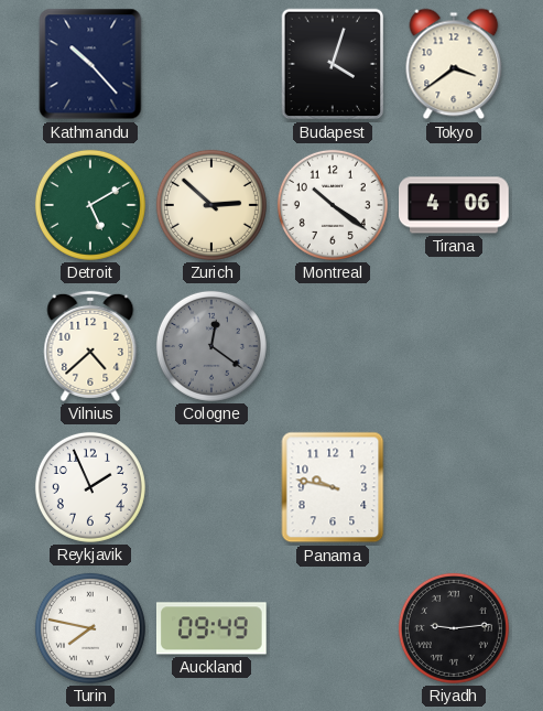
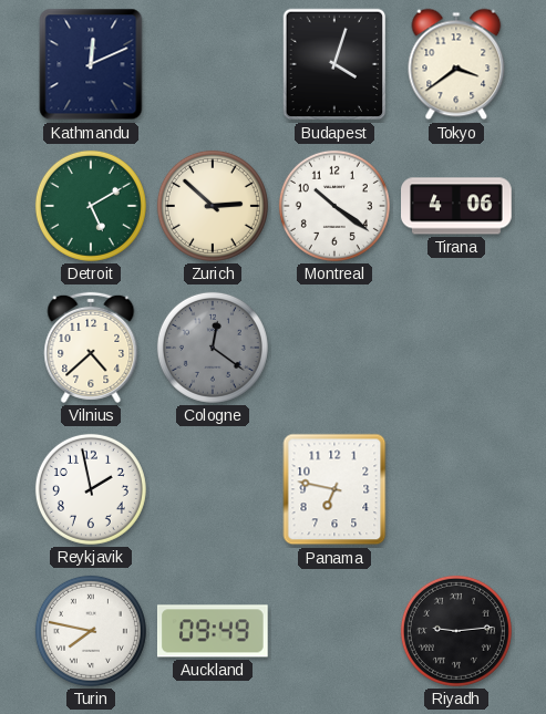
Kathmandu: 10:23 -> 12:11 (91, 64)
Reykjavik: 1:56 -> 1:58 (91, 489)
Panama: 9:47 -> 6:47 (334, 489)
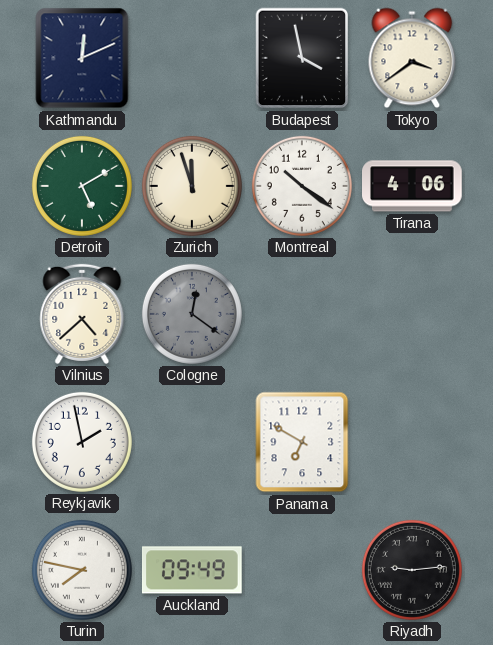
Budapest: 4:03 -> 3:58 (302, 58)
Zurich: 2:52 -> 11:57 (192, 186)
Panama: 6:47 -> 6:50 (302, 442)
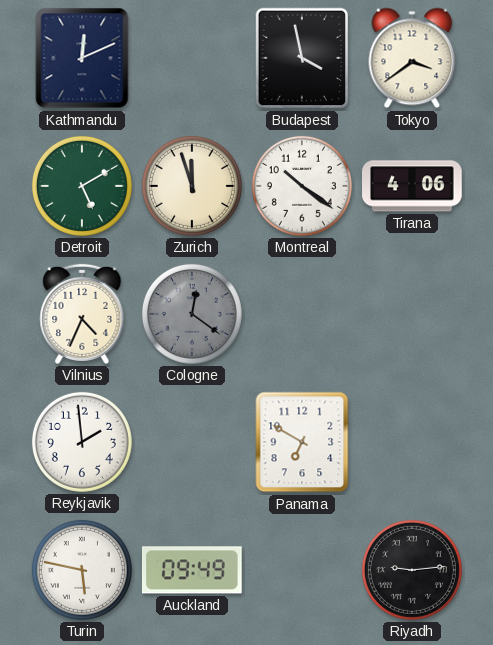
Vilnius: 4:38 -> 4:34 (82, 314)
Reykjavik: 1:58 -> 1:59 (82, 442)
Turin: 7:47 -> 5:47 (82, 570)
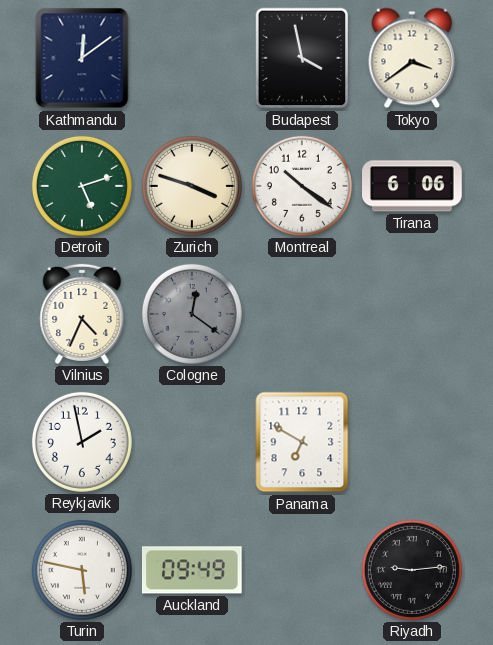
Kathmandu: 12:11 -> 12:09 (82, 58)
Detroit: 5:10 -> 5:12 (82, 186)
Zurich: 11:57 -> 3:48 (192, 186)
Tirana: 4:06 -> 6:06 (413, 186)
Reykjavik: 1:59 -> 1:58 (82, 442)
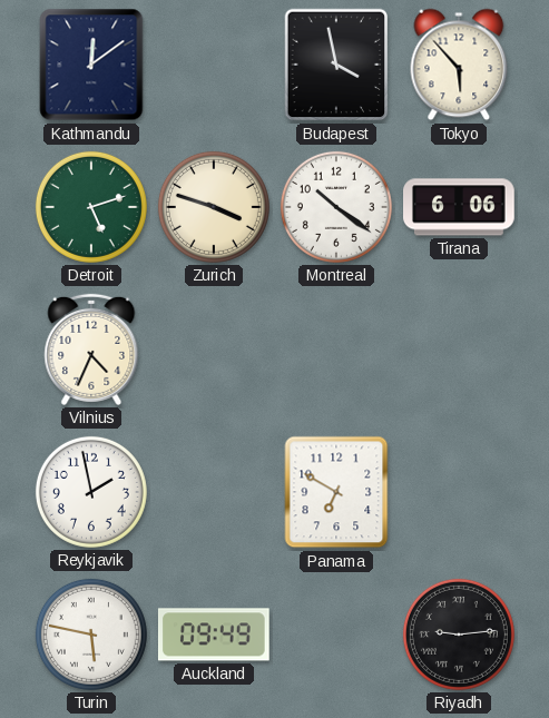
Tokyo: 3:39 -> 5:53 (459, 65)
Cologne: 12:21 -> none (192, 314)
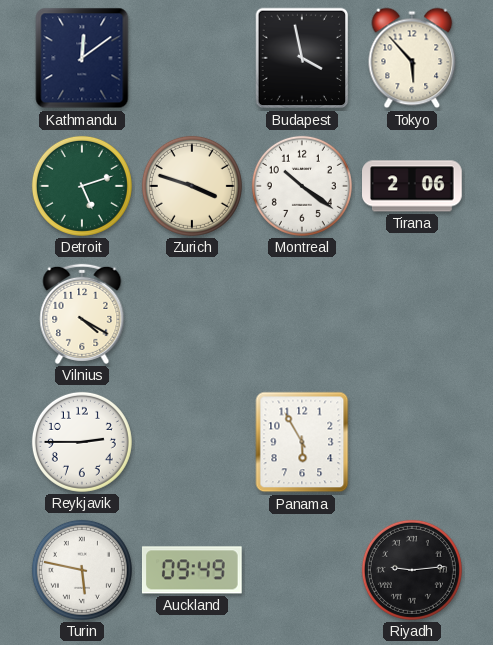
Tirana: 6:06 -> 2:06 (413, 186)
Vilnius: 4:34 -> 4:20 (82, 314)
Reykjavik: 1:58 -> 2:45 (82, 442)
Panama: 6:50 -> 5:55 (302, 442)
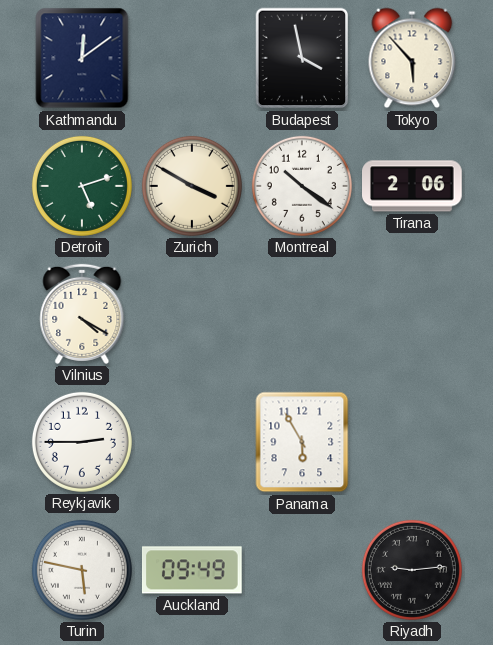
Zurich: 3:48 -> 3:50 (192, 186)
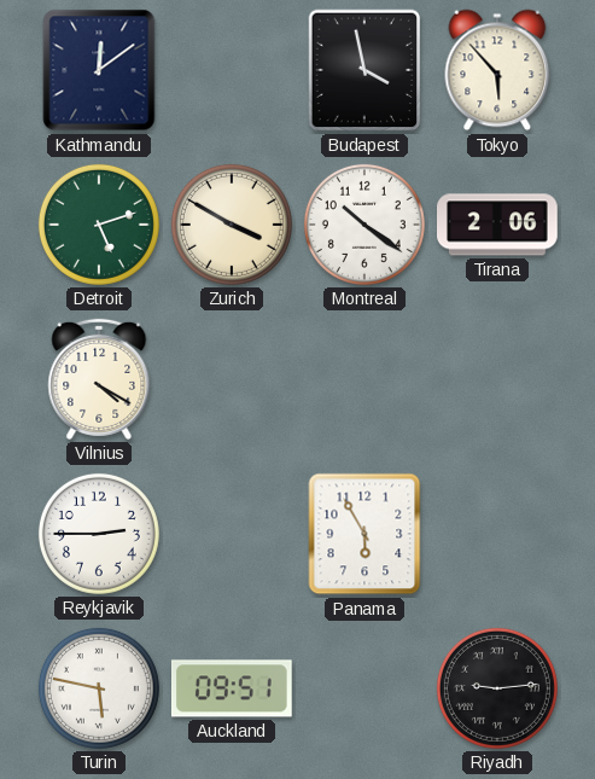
Auckland: 09:49 -> 09:51 (232, 688)
